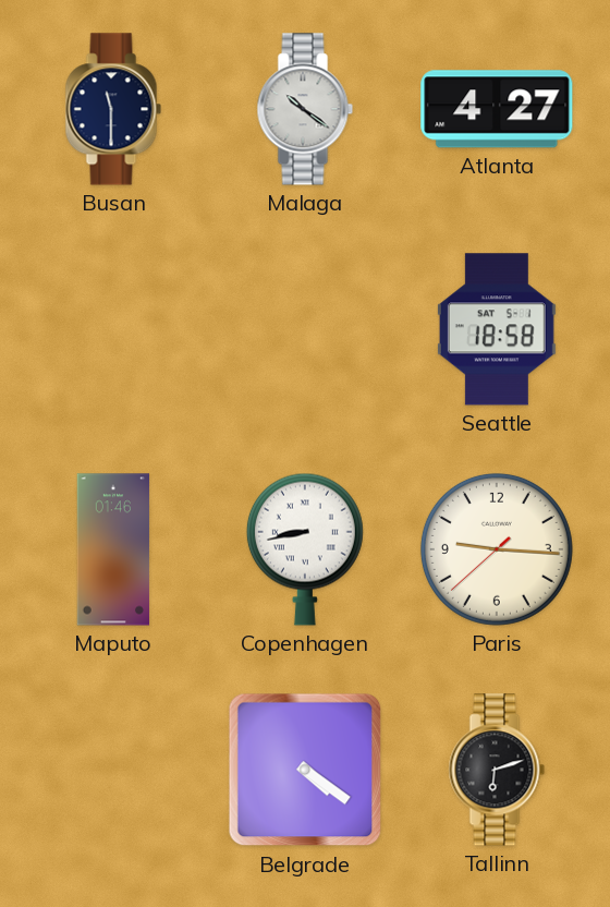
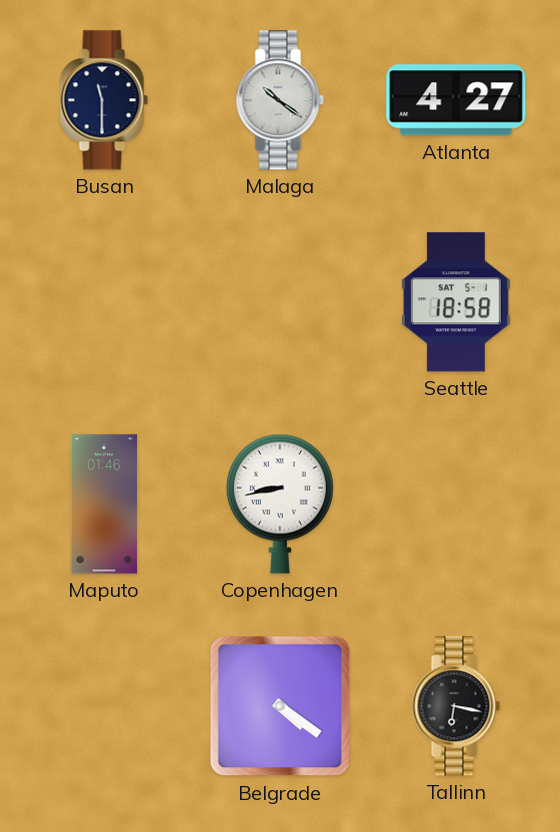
Paris: 9:15 -> none (497, 549)
Tallinn: 6:12 -> 6:17 (456, 706)
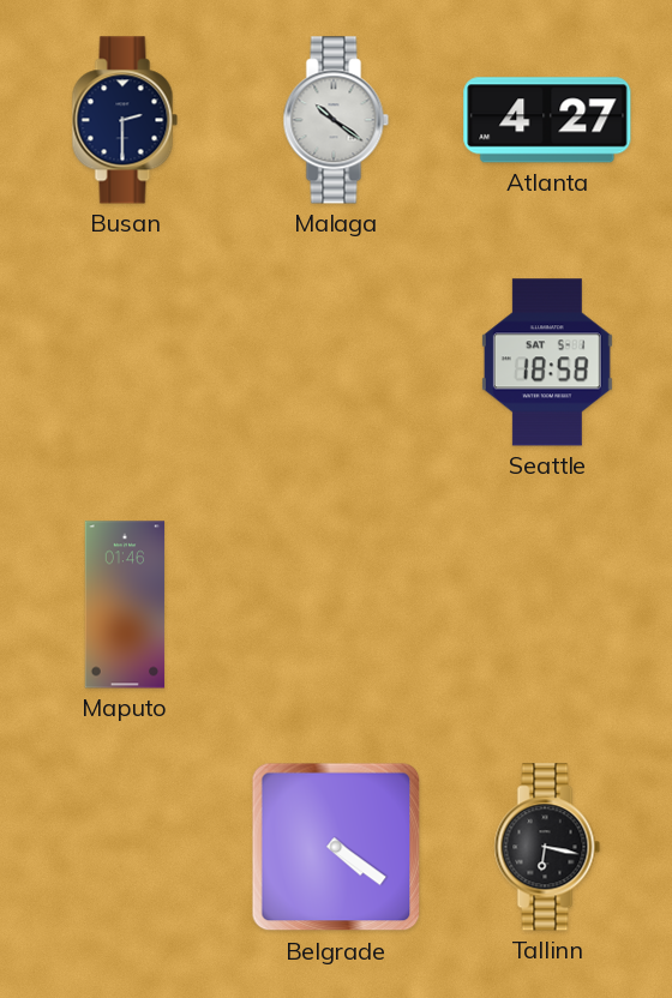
Busan: 11:30 -> 2:30 (125, 120)
Copenhagen: 8:43 -> none (280, 504)
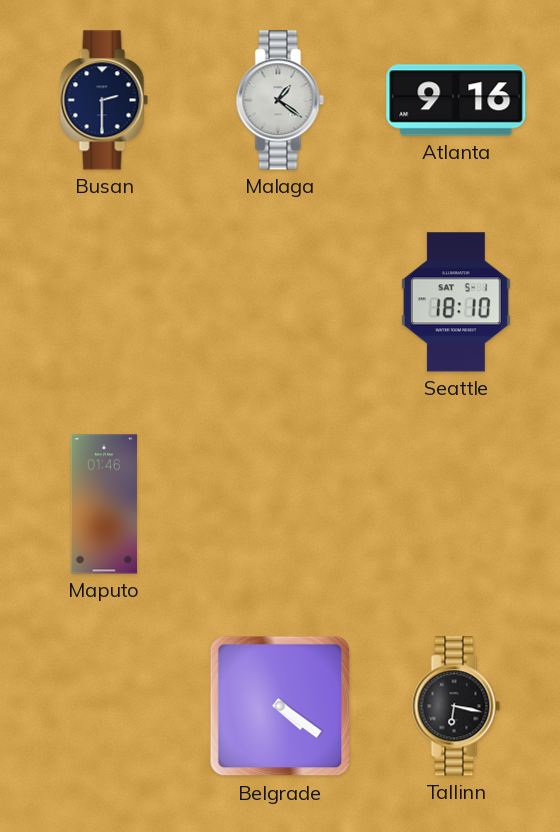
Malaga: 10:21 -> 1:21 (280, 100)
Atlanta: 4:27 -> 9:16 (456, 100)
Seattle: 18:58 -> 18:10 (456, 302)
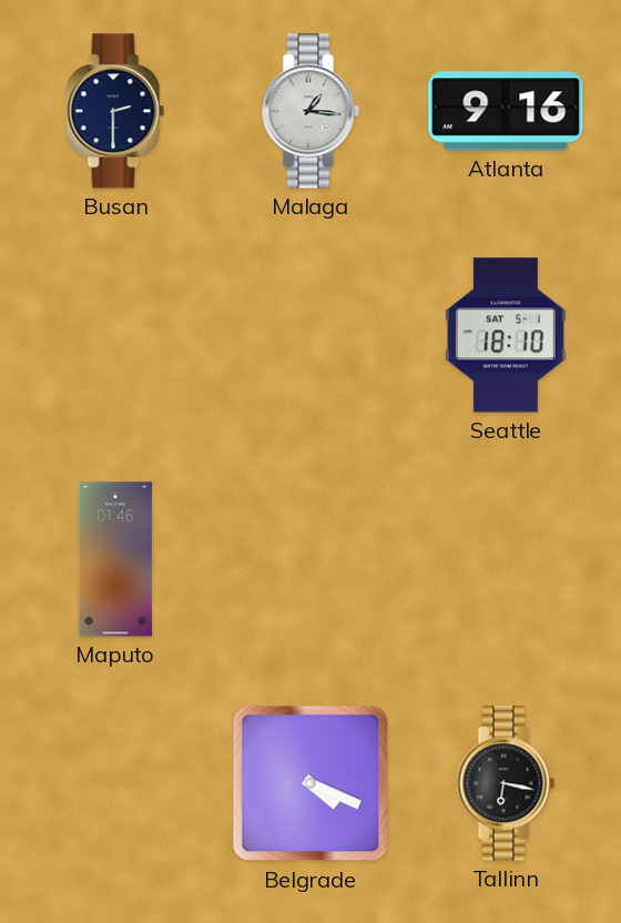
Malaga: 1:21 -> 1:16 (310, 111)
Belgrade: 4:21 -> 4:19 (310, 783)
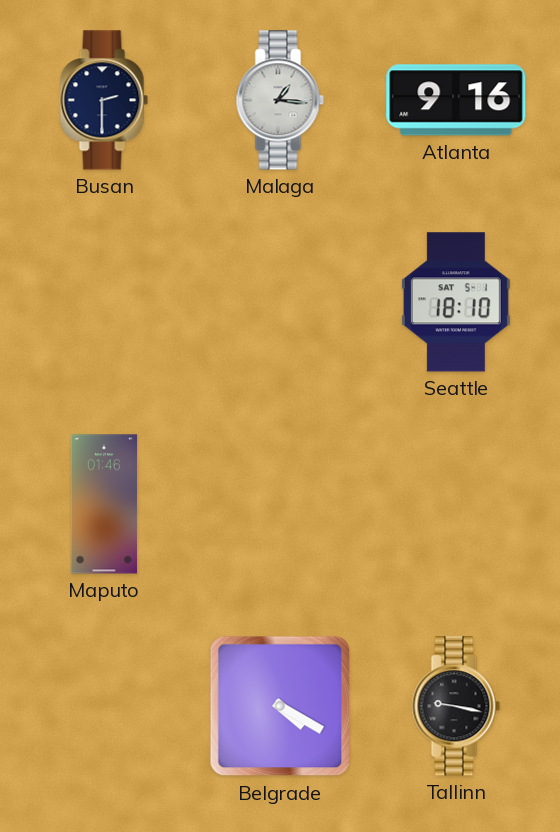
Belgrade: 4:19 -> 4:20 (280, 706)
Tallinn: 6:17 -> 9:17 (456, 706)
